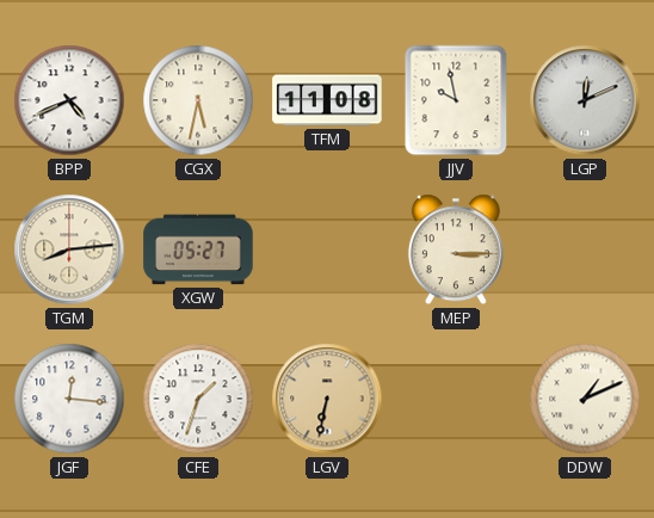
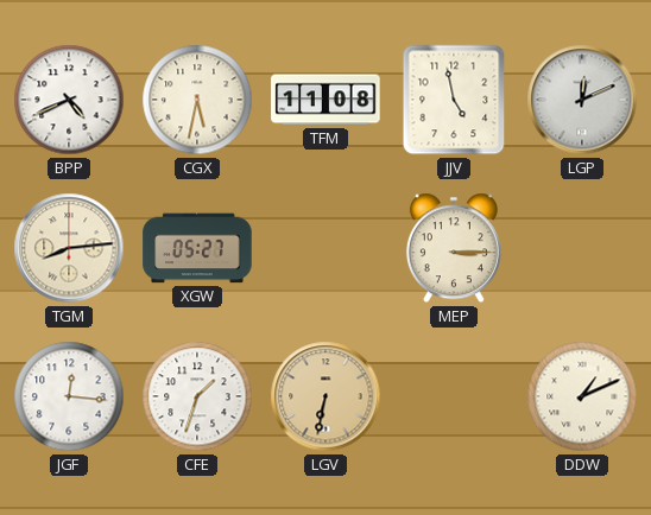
JJV: 9:58 -> 4:58 (454, 100)
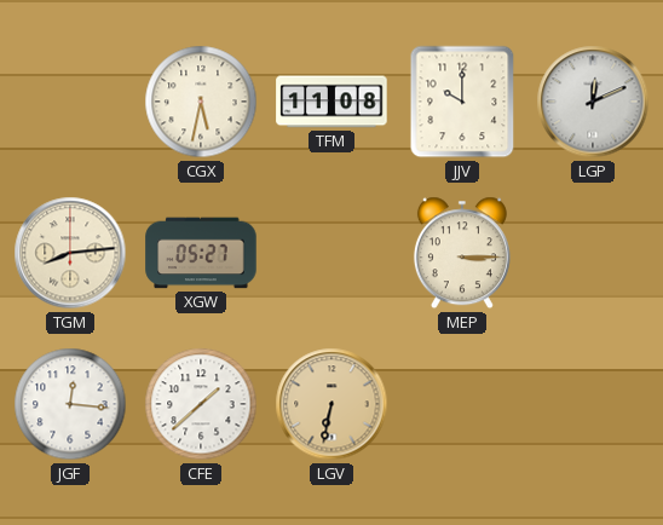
BPP: 4:41 -> none (69, 100)
JJV: 4:58 -> 10:00 (462, 102)
CFE: 1:33 -> 1:38 (201, 404)
DDW: 1:11 -> none (582, 396)
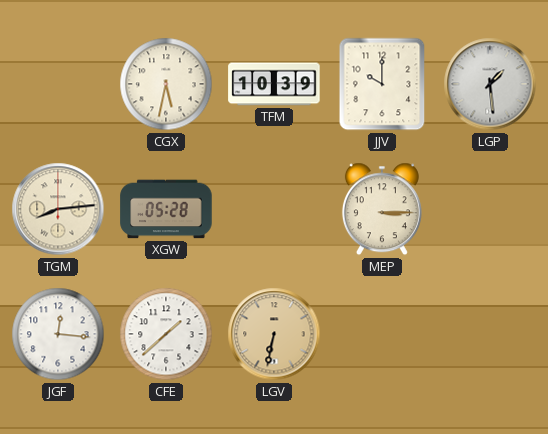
TFM: 11:08 -> 10:39 (274, 84)
LGP: 12:11 -> 1:29 (490, 84)
XGW: 05:27 -> 05:28 (166, 209)
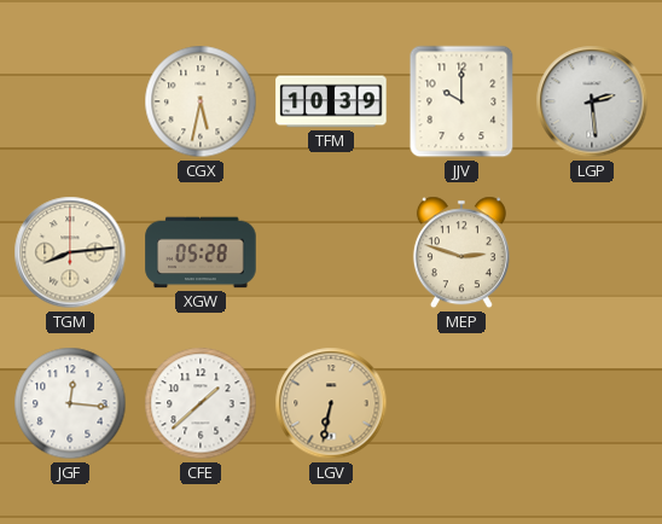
LGP: 1:29 -> 2:29 (592, 101)
MEP: 3:15 -> 2:48 (461, 252)
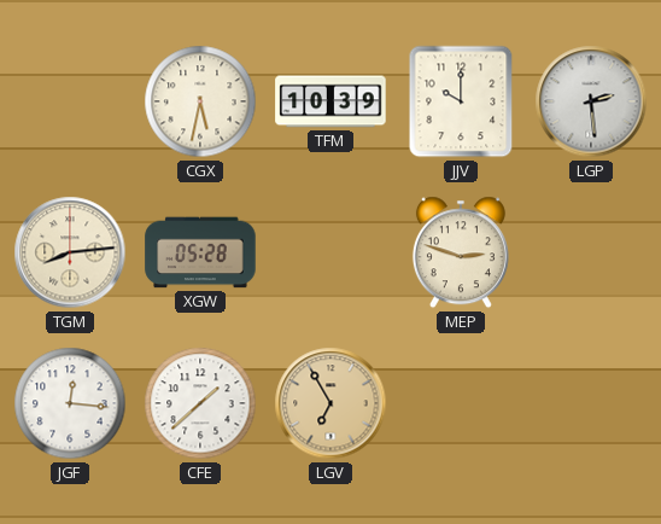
LGV: 6:32 -> 6:55 (330, 403)
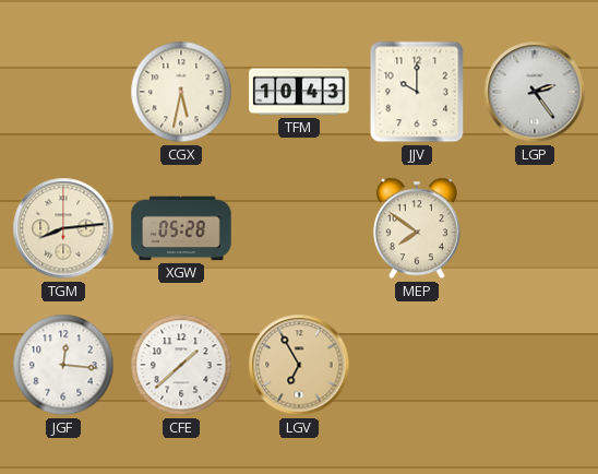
TFM: 10:39 -> 10:43 (299, 92)
LGP: 2:29 -> 2:24 (535, 92)
MEP: 2:48 -> 7:51 (417, 228)
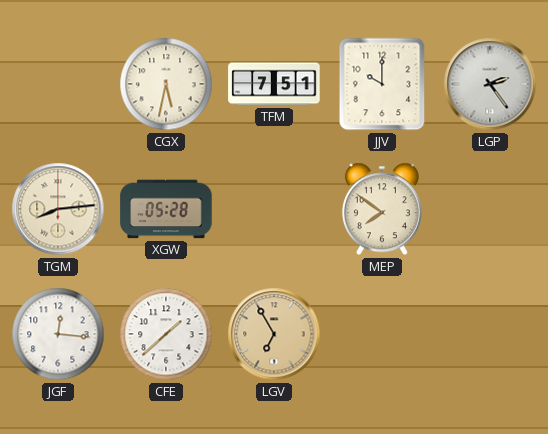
TFM: 10:43 -> 7:51 (274, 84)
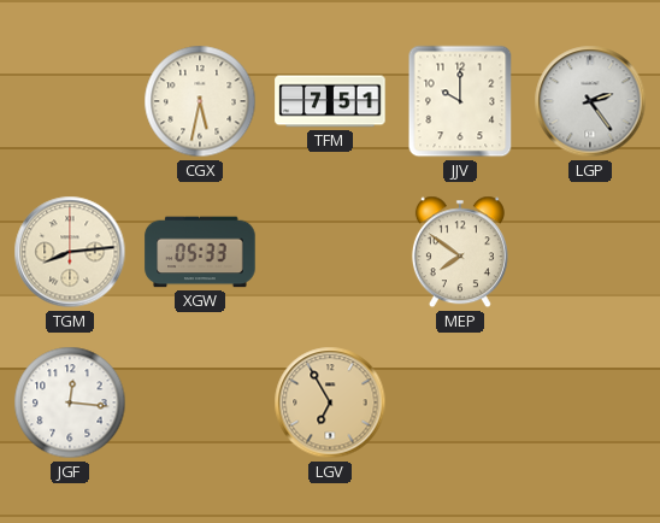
XGW: 05:28 -> 05:33 (200, 252)
CFE: 1:38 -> none (166, 334)
